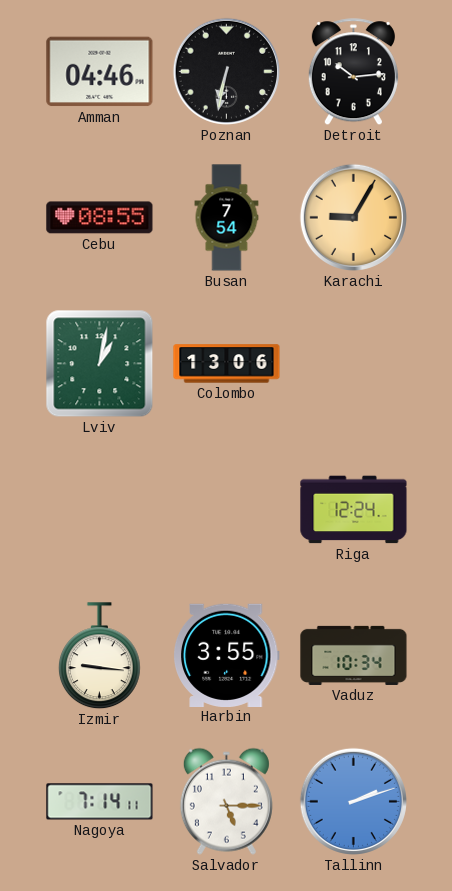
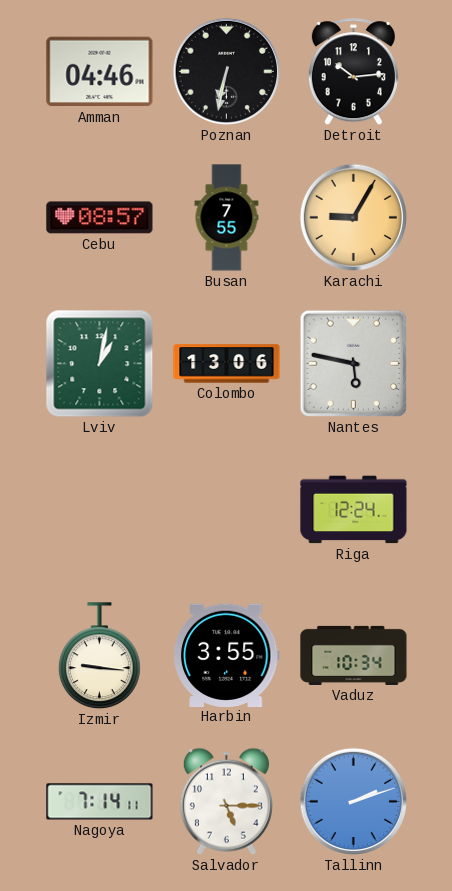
Cebu: 08:55 -> 08:57 (100, 218)
Busan: 7:54 -> 7:55 (227, 218)
Nantes: none -> 5:47 (353, 363)
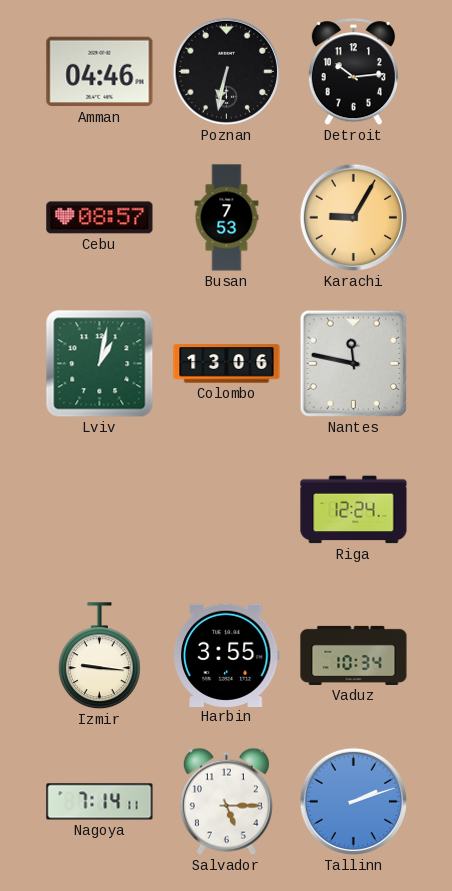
Busan: 7:55 -> 7:53 (227, 218)
Nantes: 5:47 -> 11:47 (353, 363)
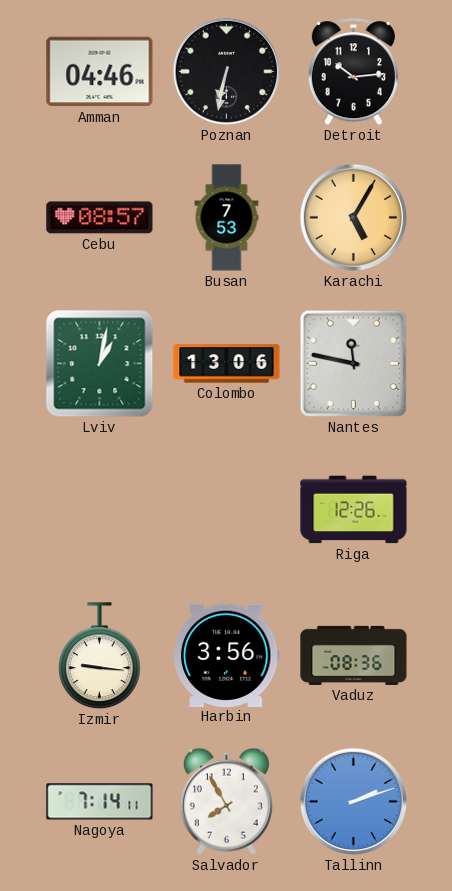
Karachi: 9:05 -> 5:05 (353, 217)
Riga: 12:24 -> 12:26 (354, 510)
Harbin: 3:55 -> 3:56 (226, 655)
Vaduz: 10:34 -> 08:36 (354, 655)
Salvador: 5:15 -> 7:55 (226, 801)
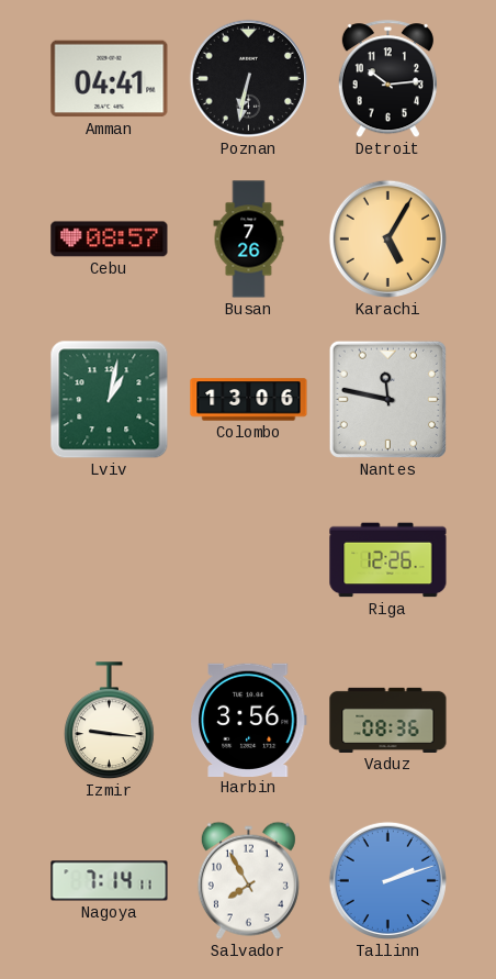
Amman: 04:46 -> 04:41 (110, 79)
Busan: 7:53 -> 7:26 (249, 240)
